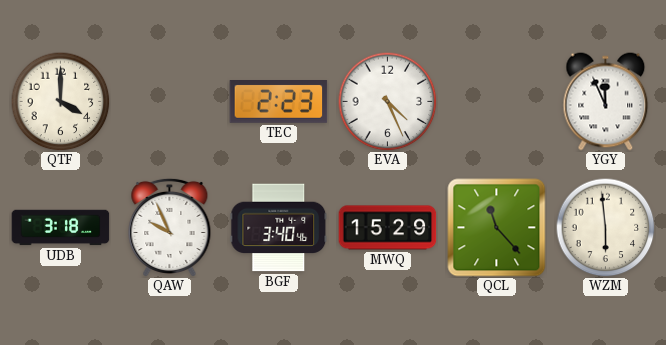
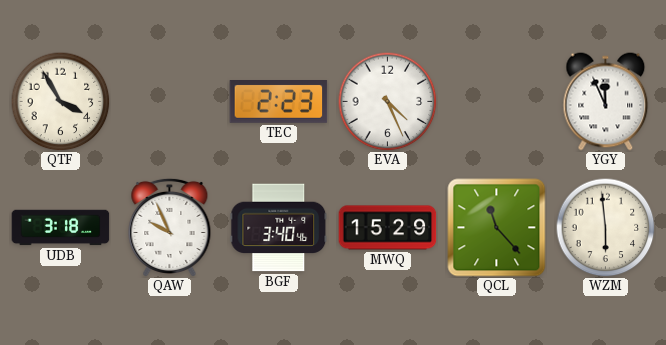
QTF: 4:00 -> 3:55 (61, 102)
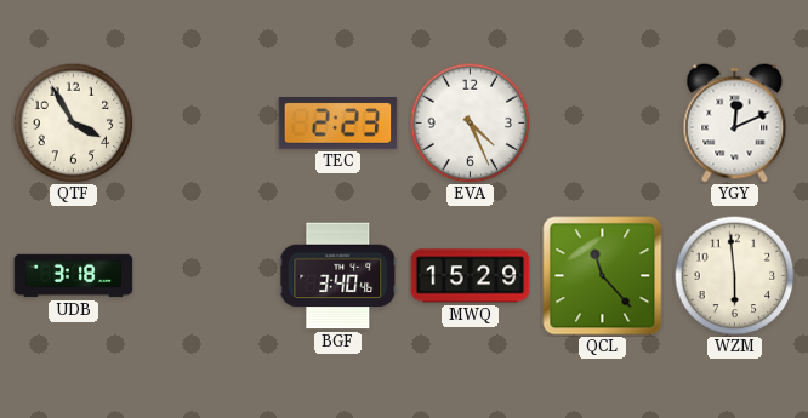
YGY: 11:56 -> 12:11 (735, 124)
QAW: 9:56 -> none (170, 227)
